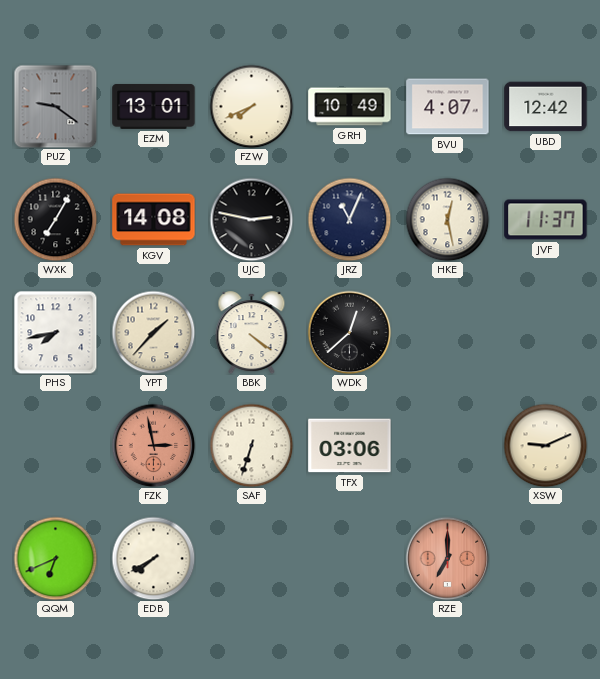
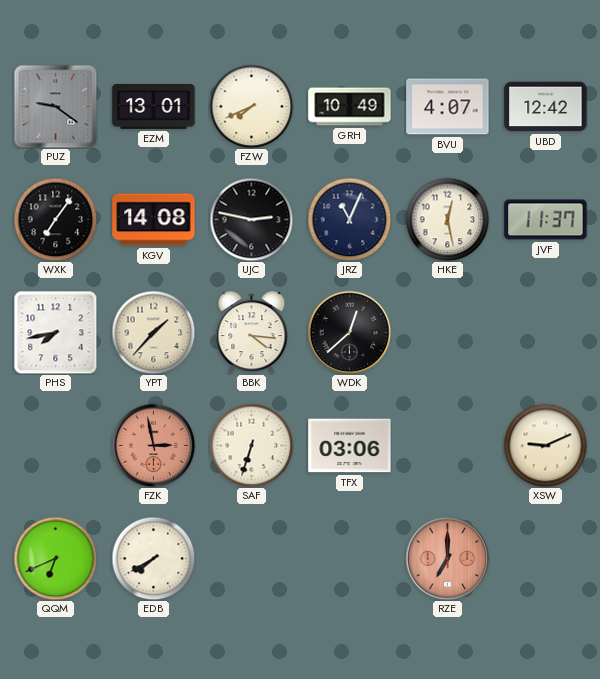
WXK: 7:05 -> 7:06 (55, 219)
BBK: 4:21 -> 4:16 (252, 333)
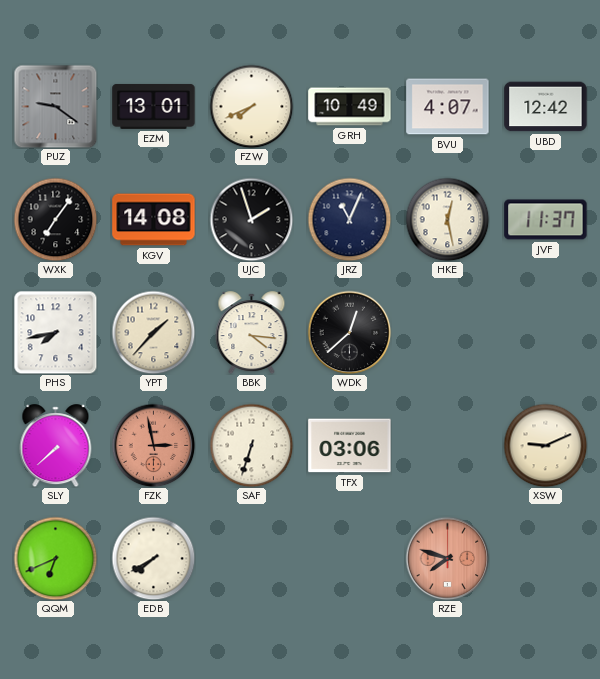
UJC: 2:47 -> 1:57 (251, 219)
SLY: none -> 7:38 (56, 446)
RZE: 7:00 -> 7:48 (447, 558)
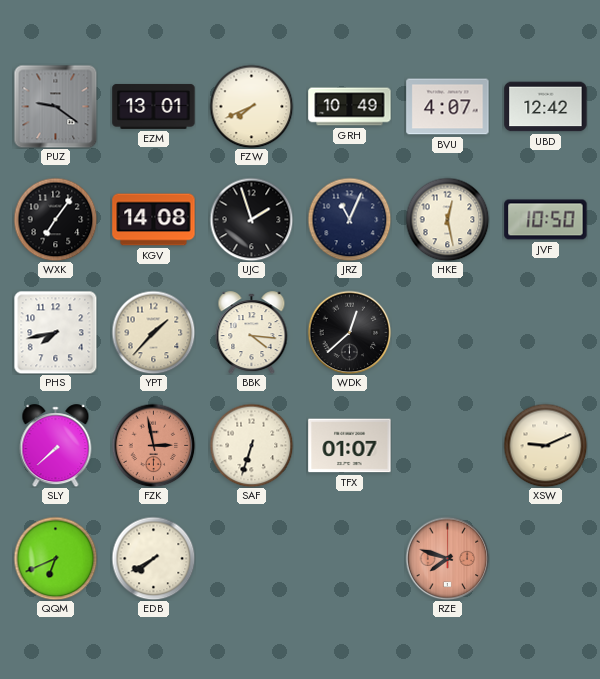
JVF: 11:37 -> 10:50 (546, 220)
TFX: 03:06 -> 01:07 (350, 446)
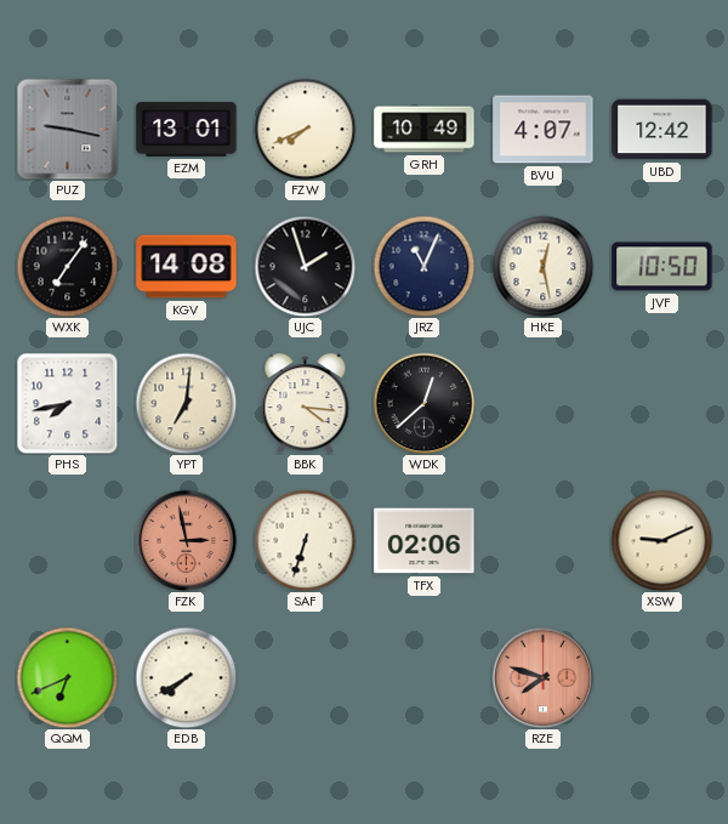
PUZ: 9:21 -> 9:17 (67, 129)
YPT: 1:37 -> 7:01 (186, 403)
SLY: 7:38 -> none (56, 446)
TFX: 01:07 -> 02:06 (425, 541)
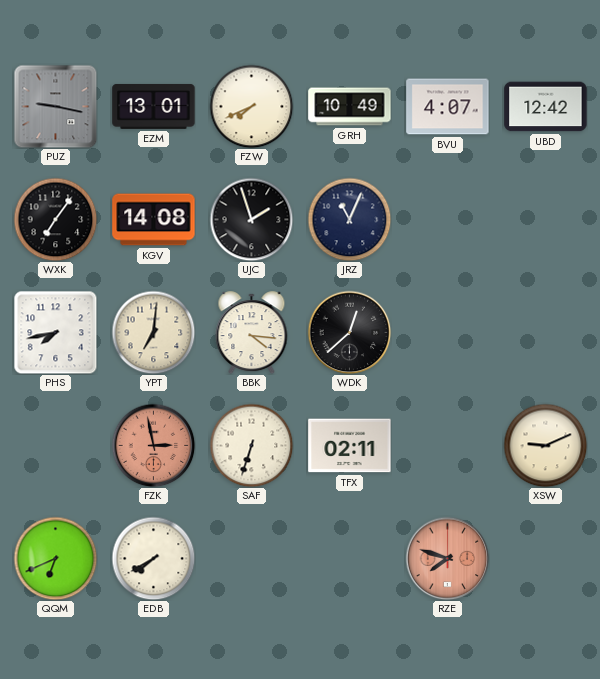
HKE: 12:28 -> none (542, 266)
JVF: 10:50 -> none (662, 267)
TFX: 02:06 -> 02:11 (350, 446)
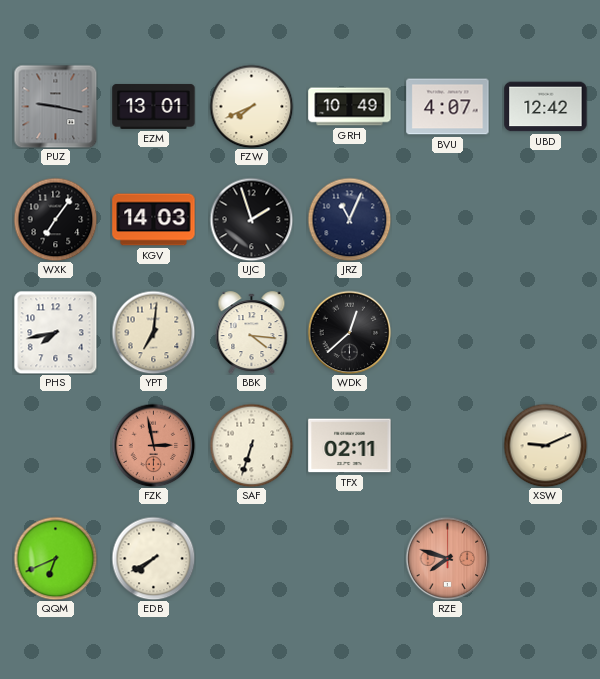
KGV: 14:08 -> 14:03 (154, 220)
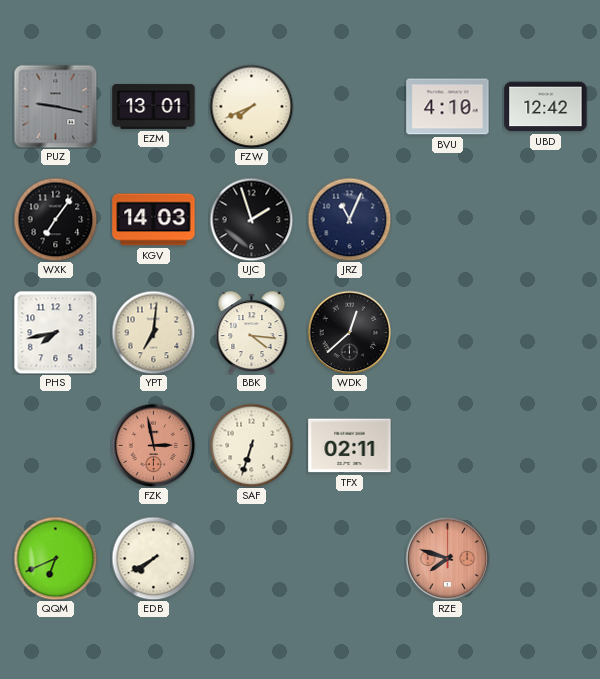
GRH: 10:49 -> none (350, 107)
BVU: 4:07 -> 4:10 (448, 107)
XSW: 9:11 -> none (545, 445)
